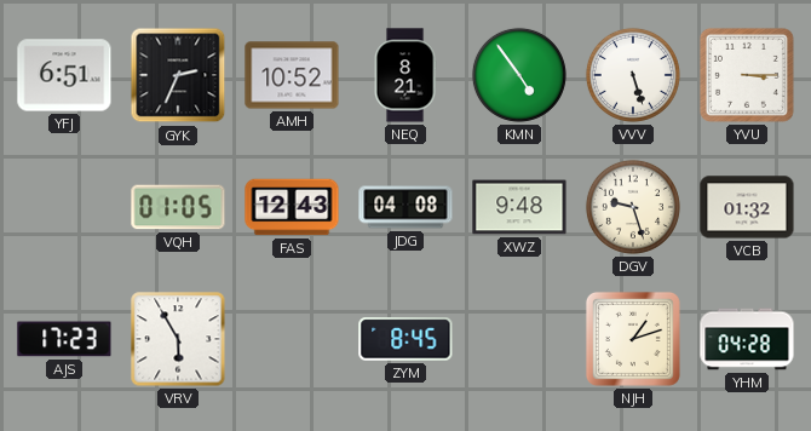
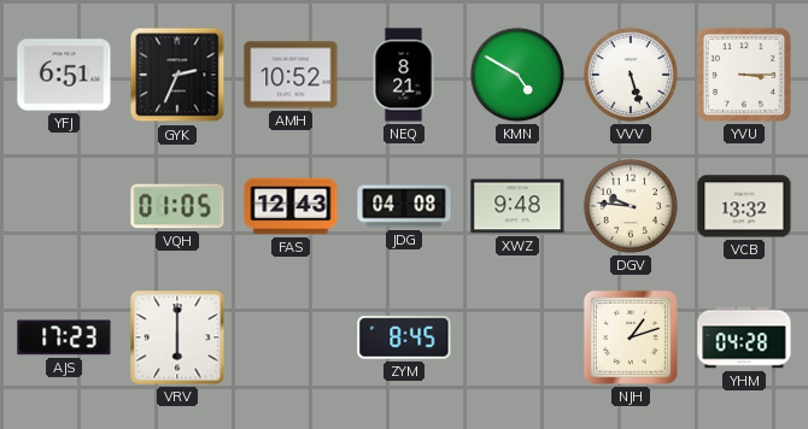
KMN: 4:54 -> 4:50 (517, 75)
DGV: 9:27 -> 9:46 (631, 206)
VCB: 01:32 -> 13:32 (744, 206)
VRV: 5:55 -> 6:00 (177, 337)
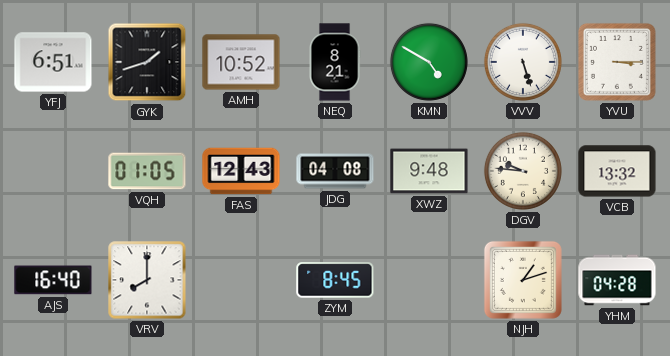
GYK: 2:34 -> 1:42 (147, 62)
AJS: 17:23 -> 16:40 (53, 280)
VRV: 6:00 -> 8:00 (147, 280)
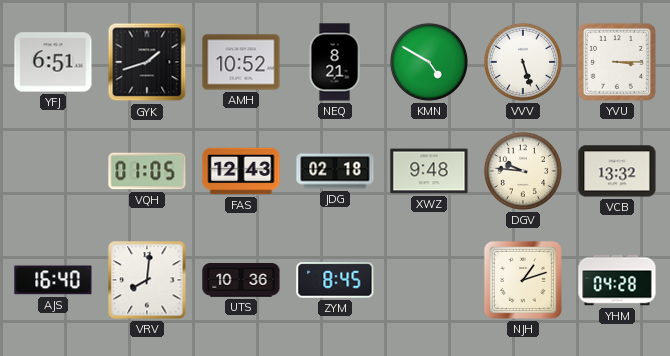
JDG: 04:08 -> 02:18 (335, 171)
VRV: 8:00 -> 8:01 (147, 280)
UTS: none -> 10:36 (241, 280)
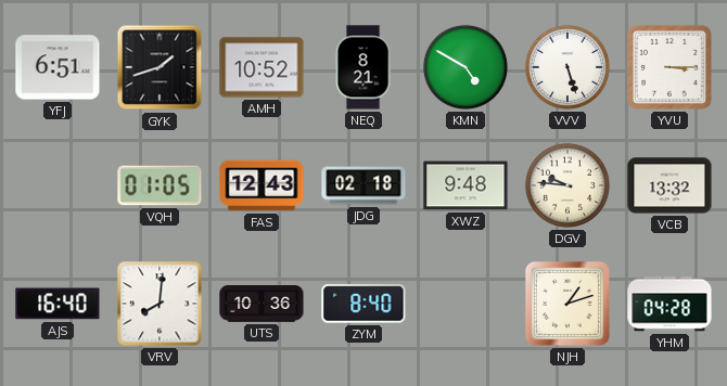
ZYM: 8:45 -> 8:40 (363, 304)
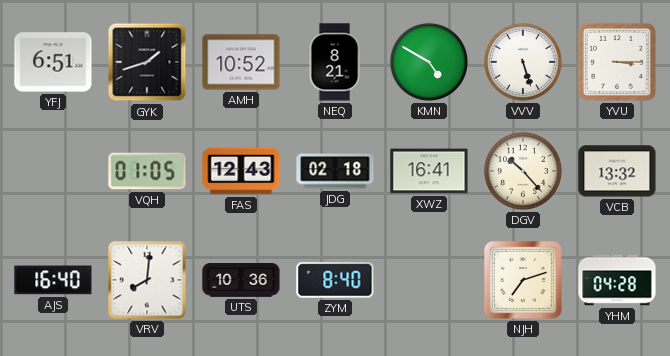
XWZ: 9:48 -> 16:41 (429, 171)
DGV: 9:46 -> 10:23 (523, 171)
NJH: 1:12 -> 7:12 (523, 280)
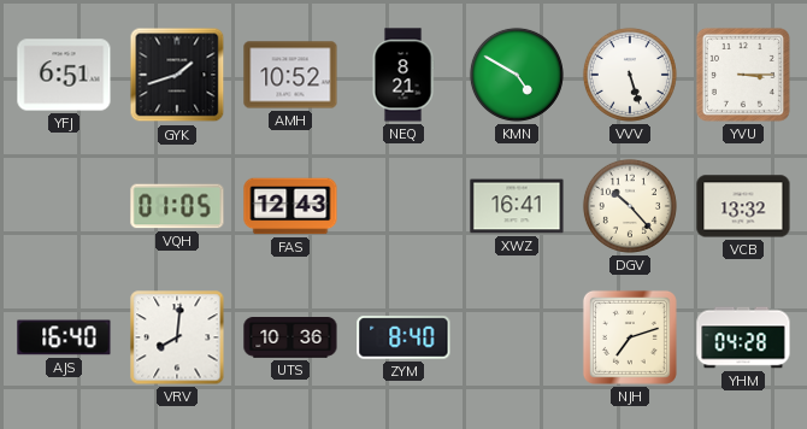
JDG: 02:18 -> none (335, 171)
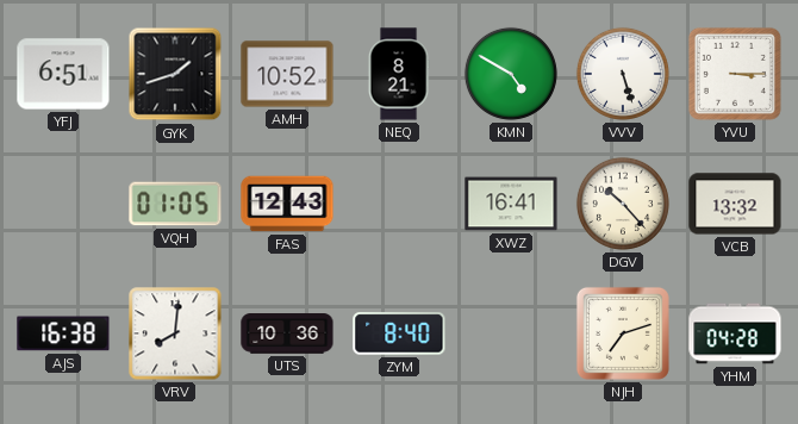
AJS: 16:40 -> 16:38 (63, 333)
